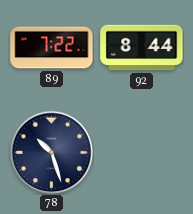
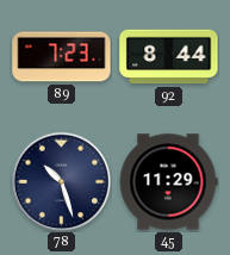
89: 7:22 -> 7:23 (62, 57)
45: none -> 11:29 (168, 182)
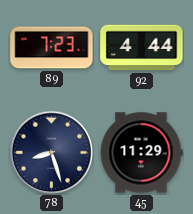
92: 8:44 -> 4:44 (142, 48)
78: 10:27 -> 8:27 (51, 152)
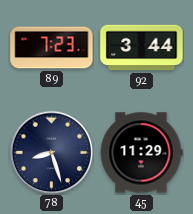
92: 4:44 -> 3:44 (142, 48)
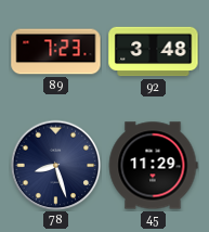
92: 3:44 -> 3:48 (154, 52)
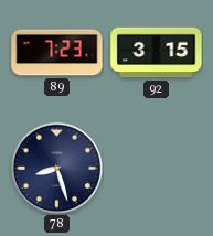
92: 3:48 -> 3:15 (157, 53)
45: 11:29 -> none (153, 166)
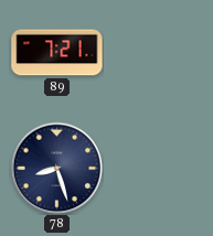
89: 7:23 -> 7:21 (57, 53)
92: 3:15 -> none (157, 53)
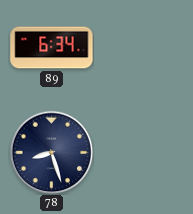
89: 7:21 -> 6:34 (52, 48)
